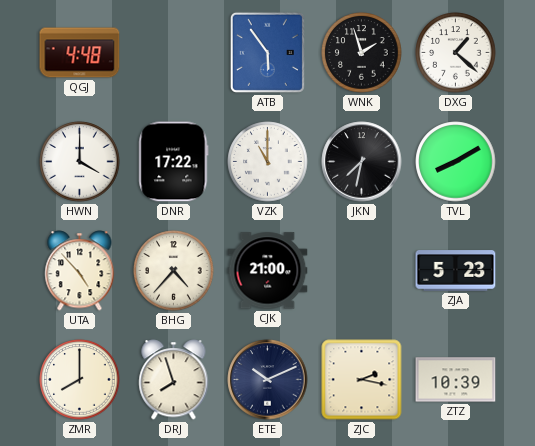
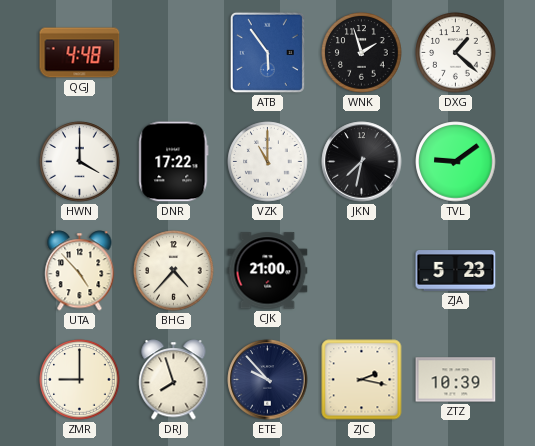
TVL: 8:10 -> 9:09 (456, 162)
ZMR: 8:00 -> 9:00 (80, 380)
ETE: 10:11 -> 9:53 (268, 380)
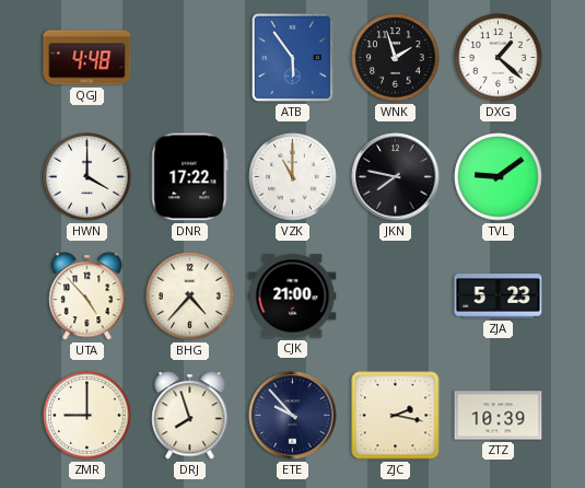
JKN: 7:32 -> 7:47 (396, 177)
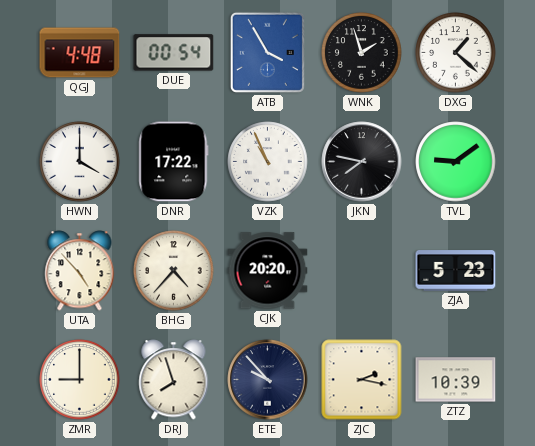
DUE: none -> 00:54 (174, 53)
ATB: 5:54 -> 3:55 (267, 52)
VZK: 11:00 -> 10:56 (268, 162)
CJK: 21:00 -> 20:20 (268, 271)
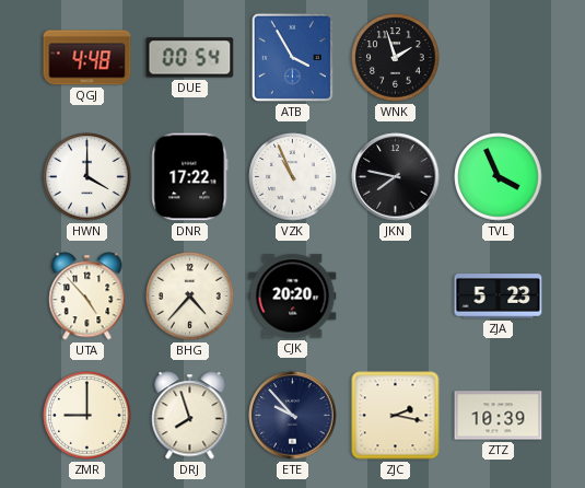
DXG: 1:22 -> none (456, 53)
TVL: 9:09 -> 3:56 (499, 177)
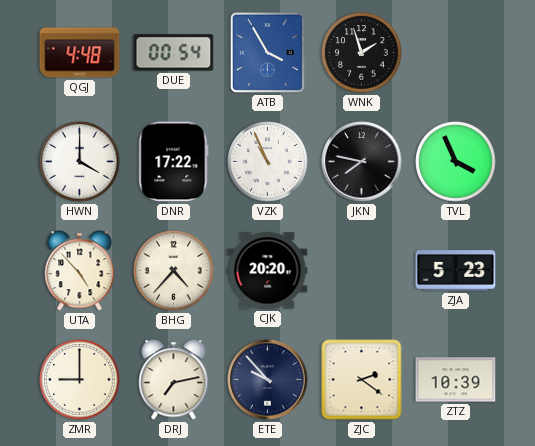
DRJ: 7:57 -> 7:13 (174, 380)
ZJC: 2:17 -> 2:21 (362, 380)
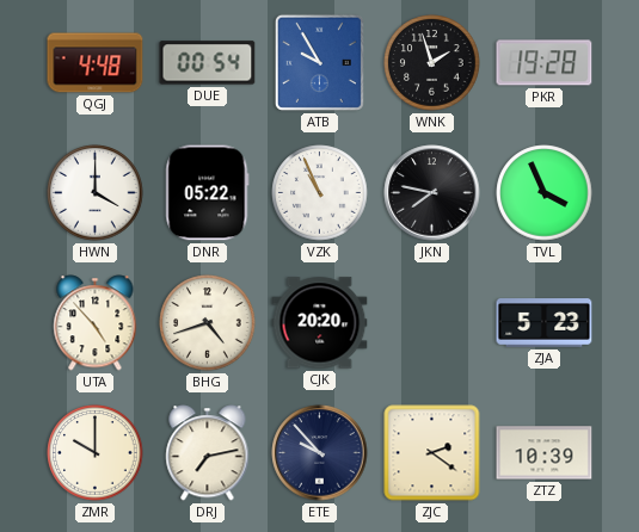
ATB: 3:55 -> 9:55 (319, 62)
PKR: none -> 19:28 (545, 63)
DNR: 17:22 -> 05:22 (208, 193)
BHG: 4:37 -> 4:42 (208, 323)
ZMR: 9:00 -> 10:00 (96, 453)
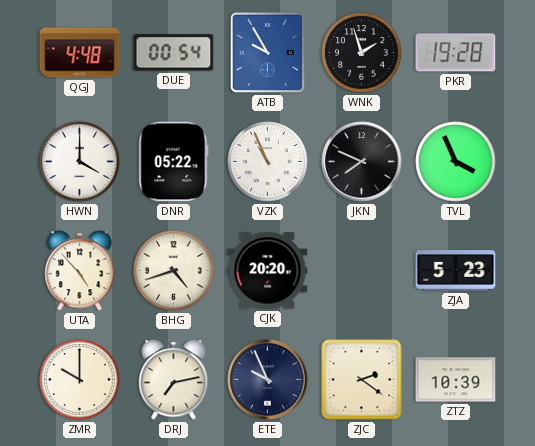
JKN: 7:47 -> 7:49 (362, 162)
ETE: 9:53 -> 9:56 (268, 380)
